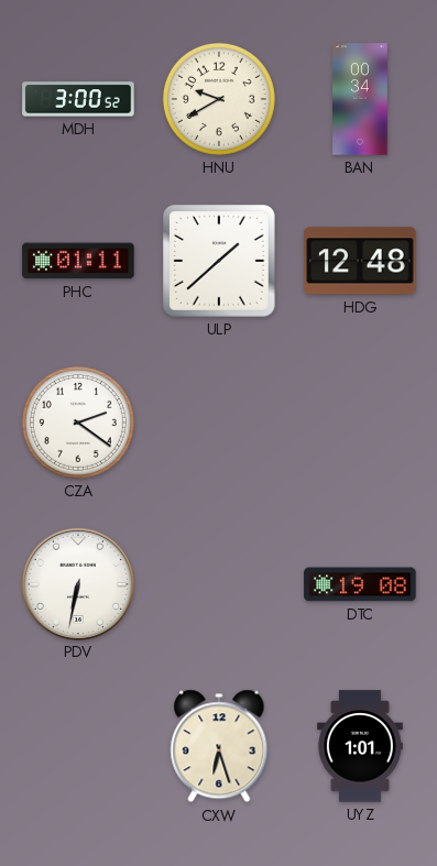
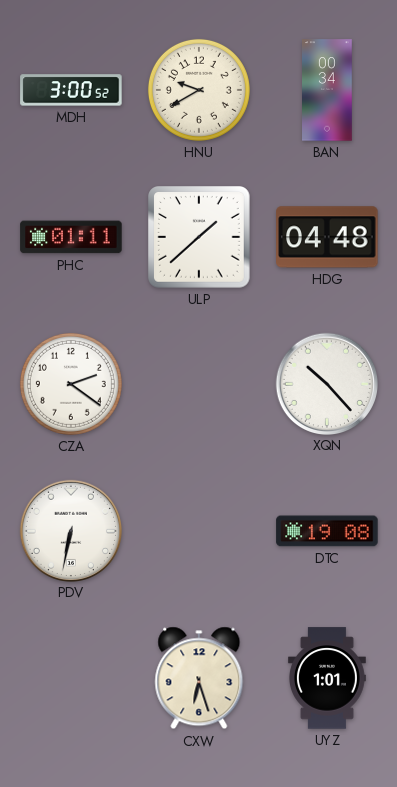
HDG: 12:48 -> 04:48 (327, 237)
XQN: none -> 10:23 (326, 383)
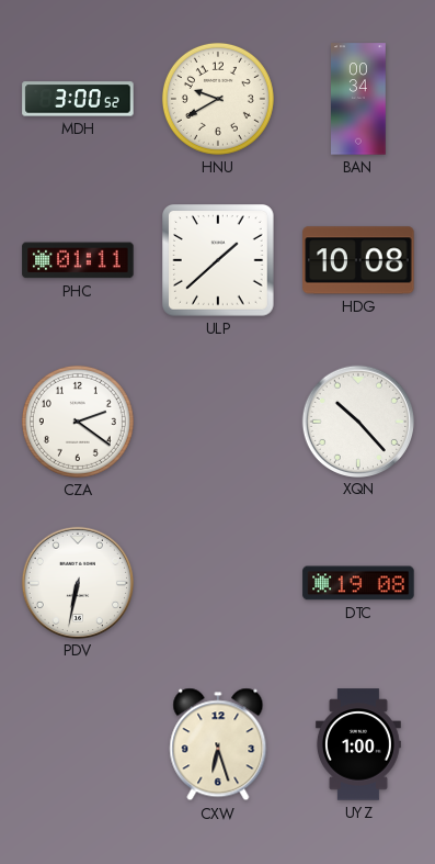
HDG: 04:48 -> 10:08 (358, 260)
UYZ: 1:01 -> 1:00 (358, 744)
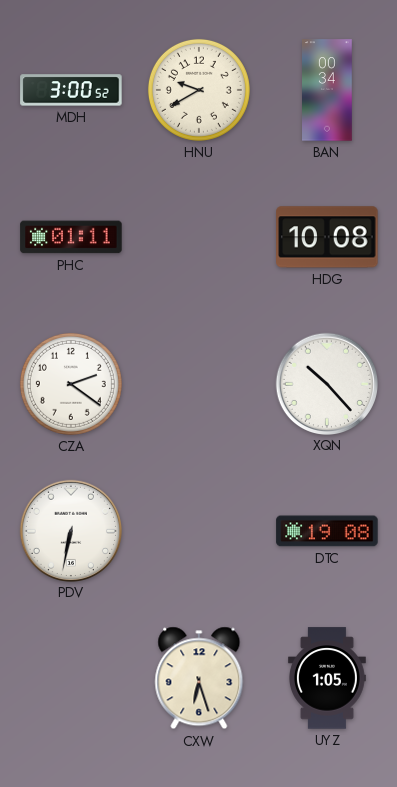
ULP: 1:38 -> none (219, 261)
UYZ: 1:00 -> 1:05 (327, 678)
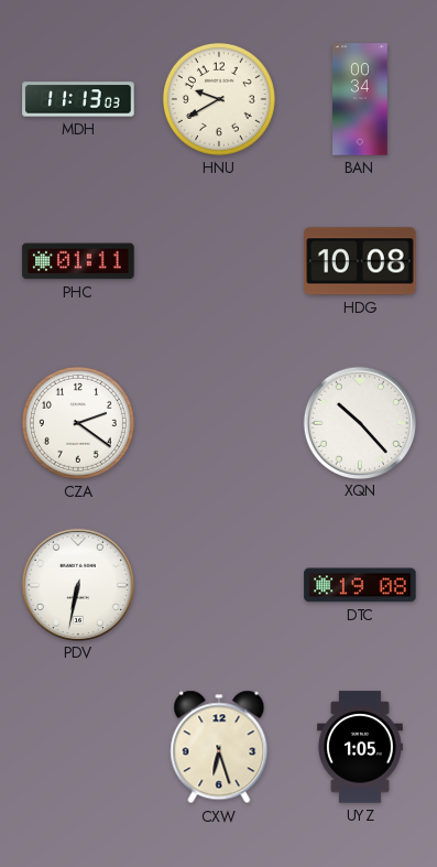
MDH: 3:00 -> 11:13 (78, 99)
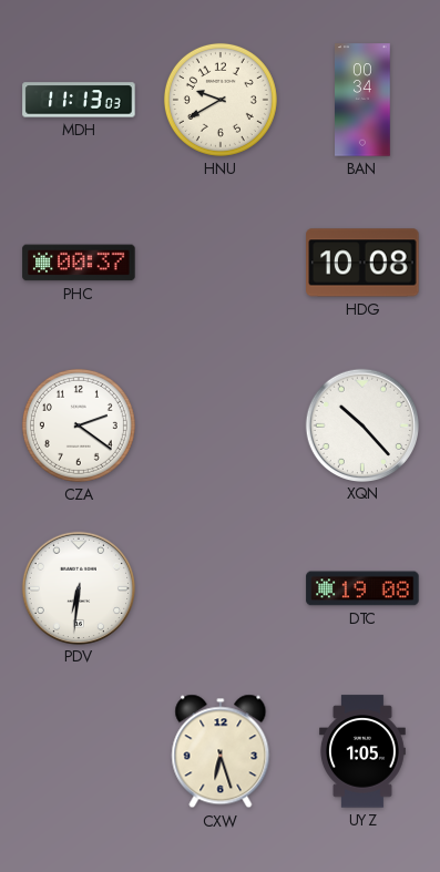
PHC: 01:11 -> 00:37 (79, 263)
PDV: 6:32 -> 6:31 (78, 587)
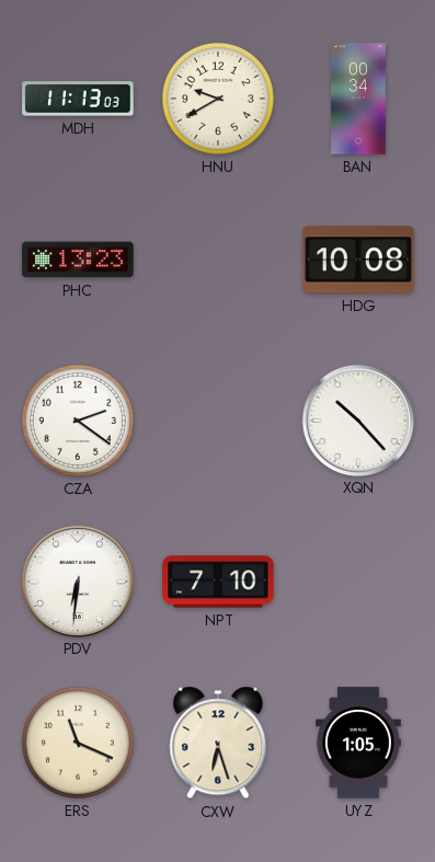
PHC: 00:37 -> 13:23 (78, 260)
NPT: none -> 7:10 (218, 582)
DTC: 19:08 -> none (362, 588)
ERS: none -> 11:19 (78, 743)
